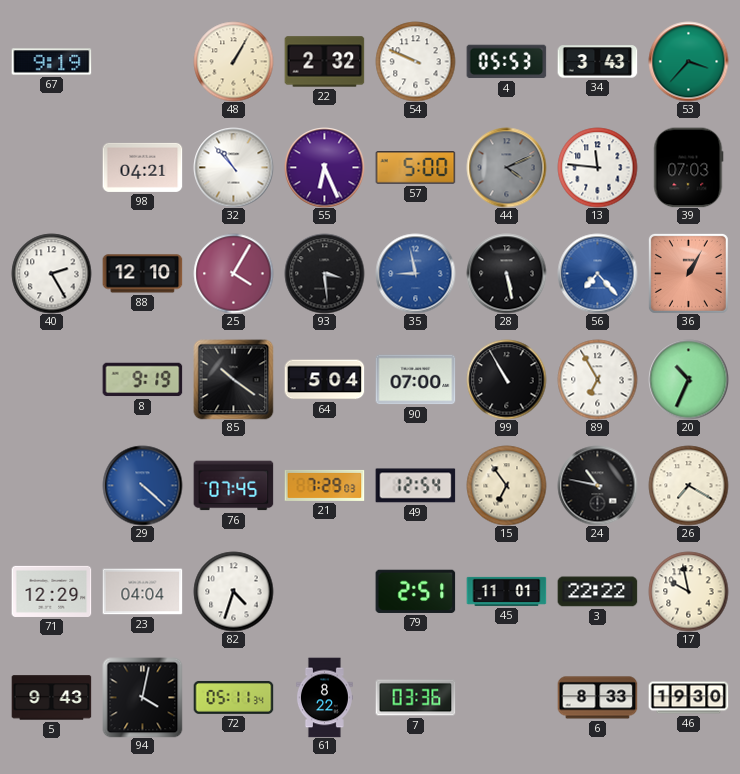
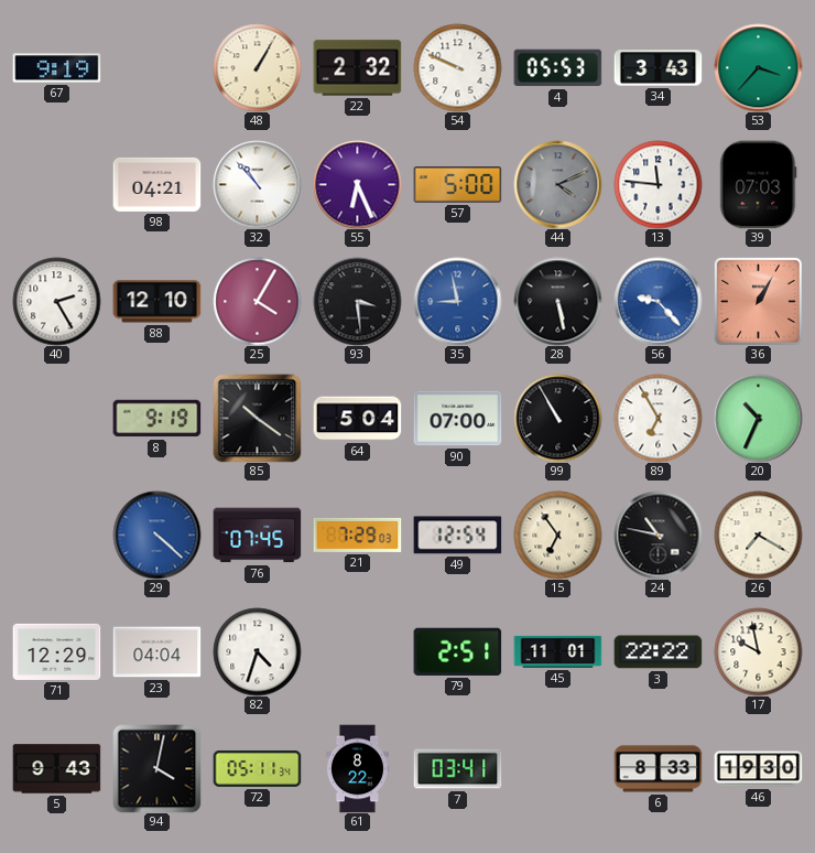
56: 7:23 -> 9:23 (658, 301)
7: 03:36 -> 03:41 (457, 769)
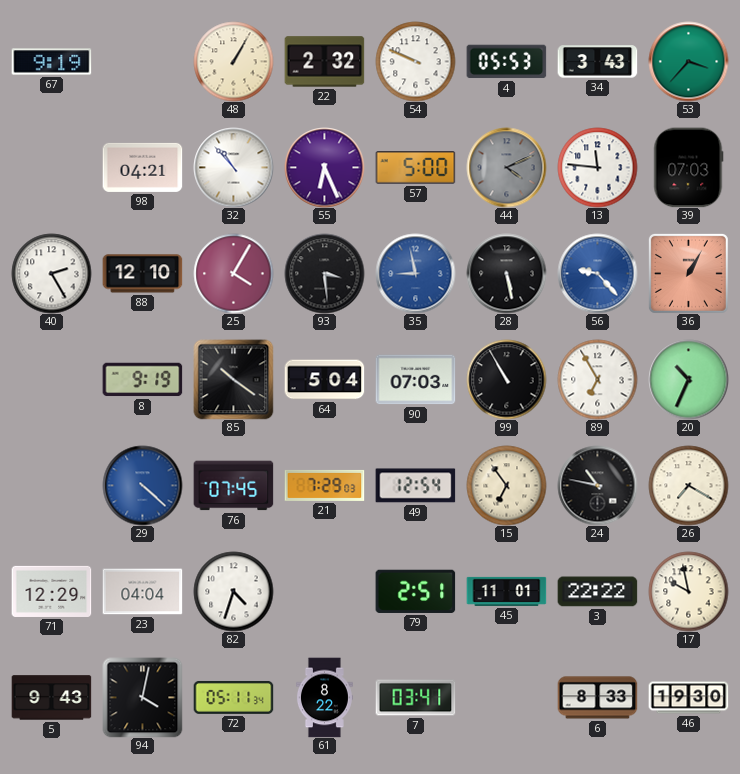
90: 07:00 -> 07:03 (415, 380)
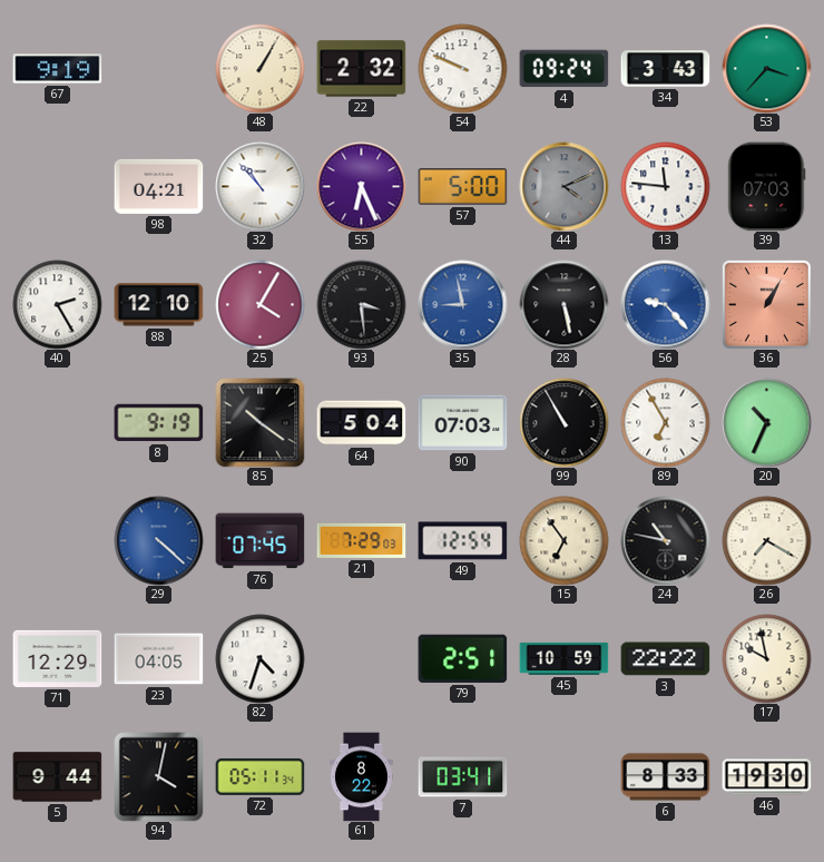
4: 05:53 -> 09:24 (563, 69)
23: 04:04 -> 04:05 (158, 659)
45: 11:01 -> 10:59 (563, 658)
5: 9:43 -> 9:44 (57, 777)
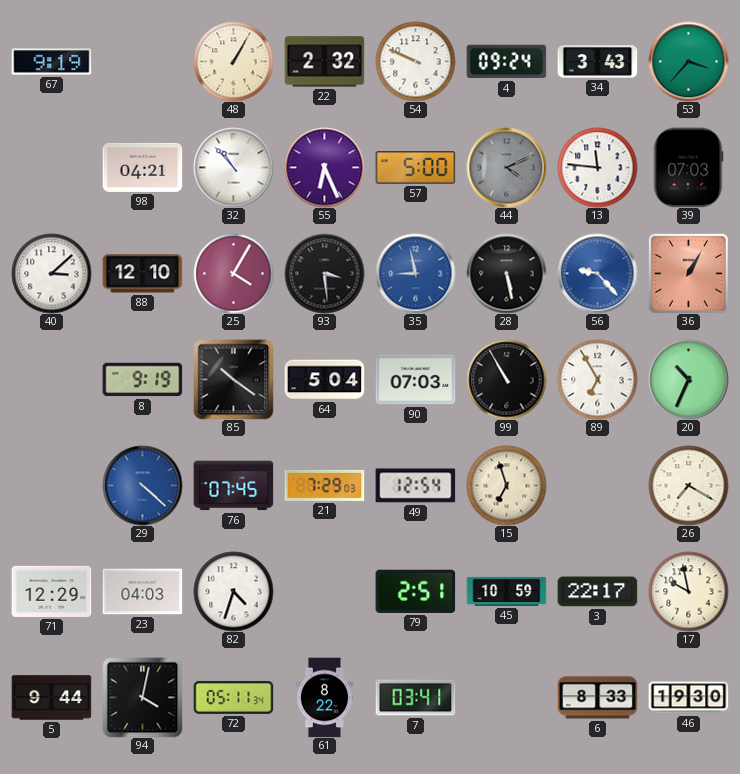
40: 2:25 -> 3:08 (51, 273)
15: 6:54 -> 6:57 (506, 485)
24: 10:47 -> none (665, 540)
23: 04:05 -> 04:03 (142, 592)
3: 22:22 -> 22:17 (597, 592)
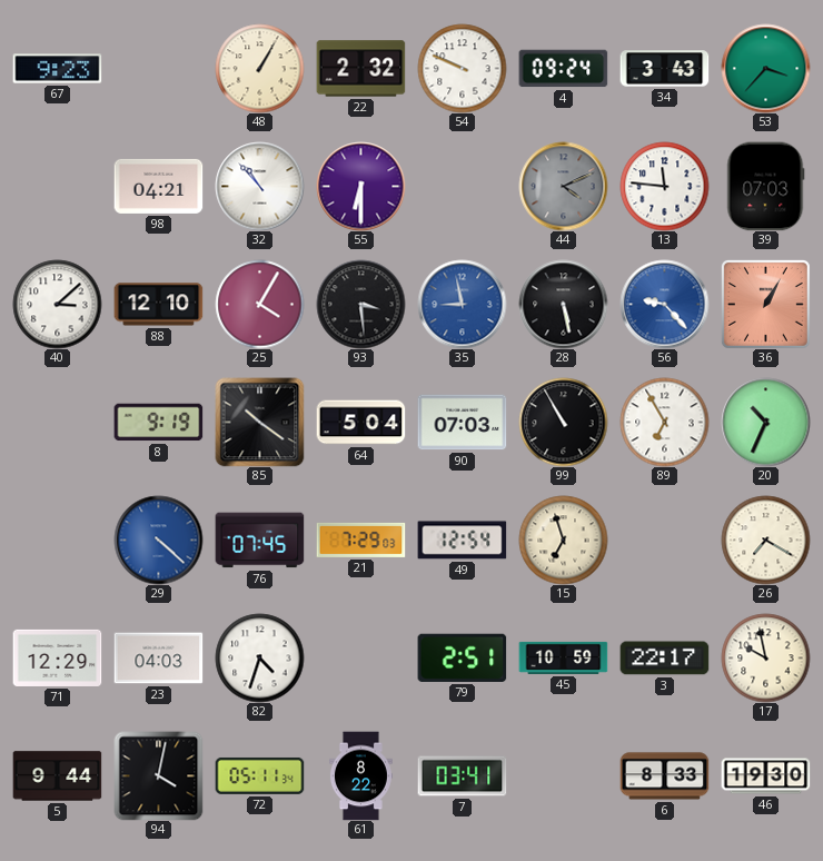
67: 9:19 -> 9:23 (57, 69)
55: 6:26 -> 6:30 (360, 186)
57: 5:00 -> none (415, 168)
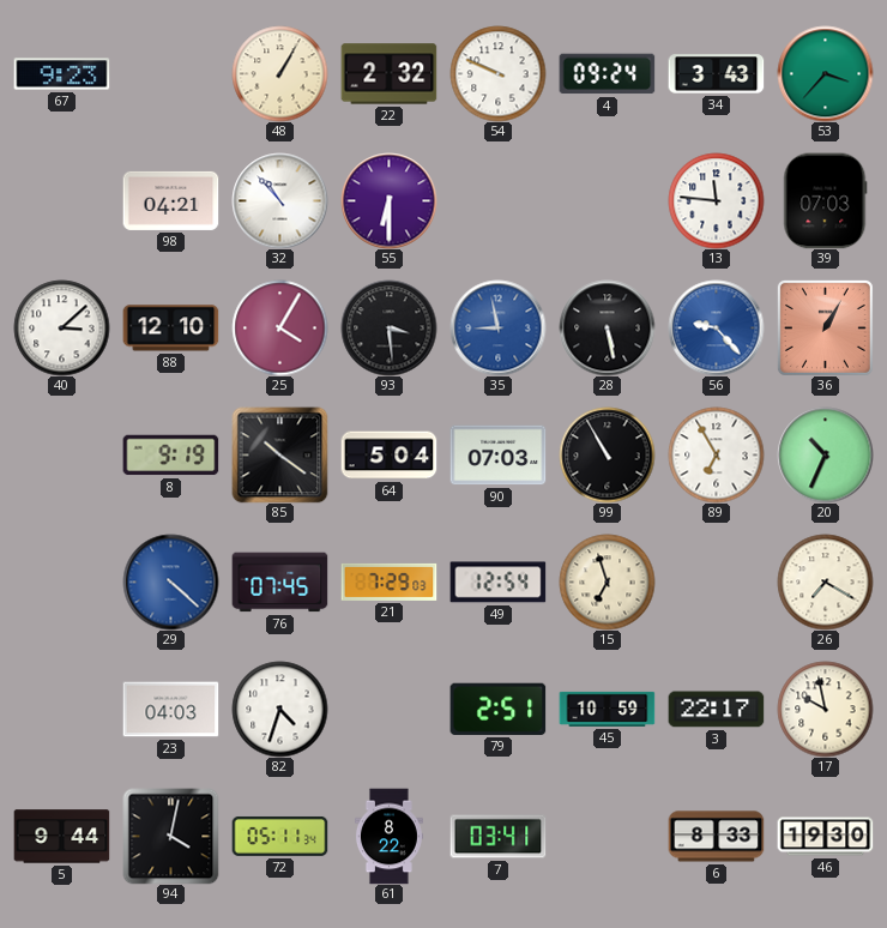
44: 4:11 -> none (563, 186)
71: 12:29 -> none (57, 657)
